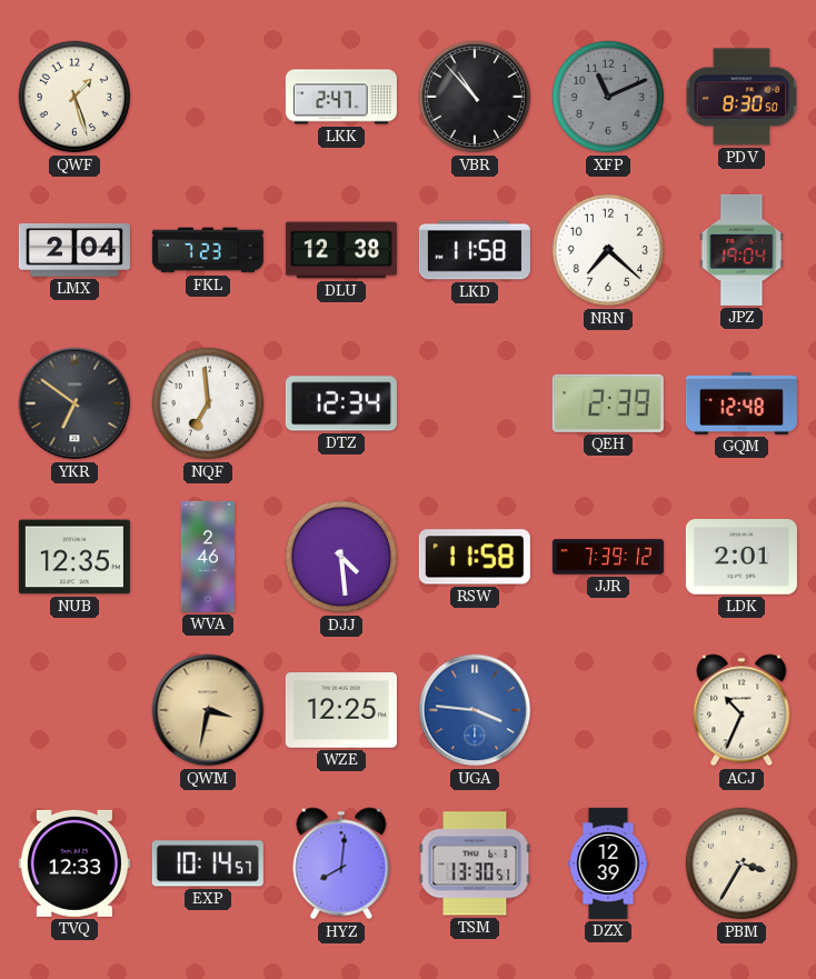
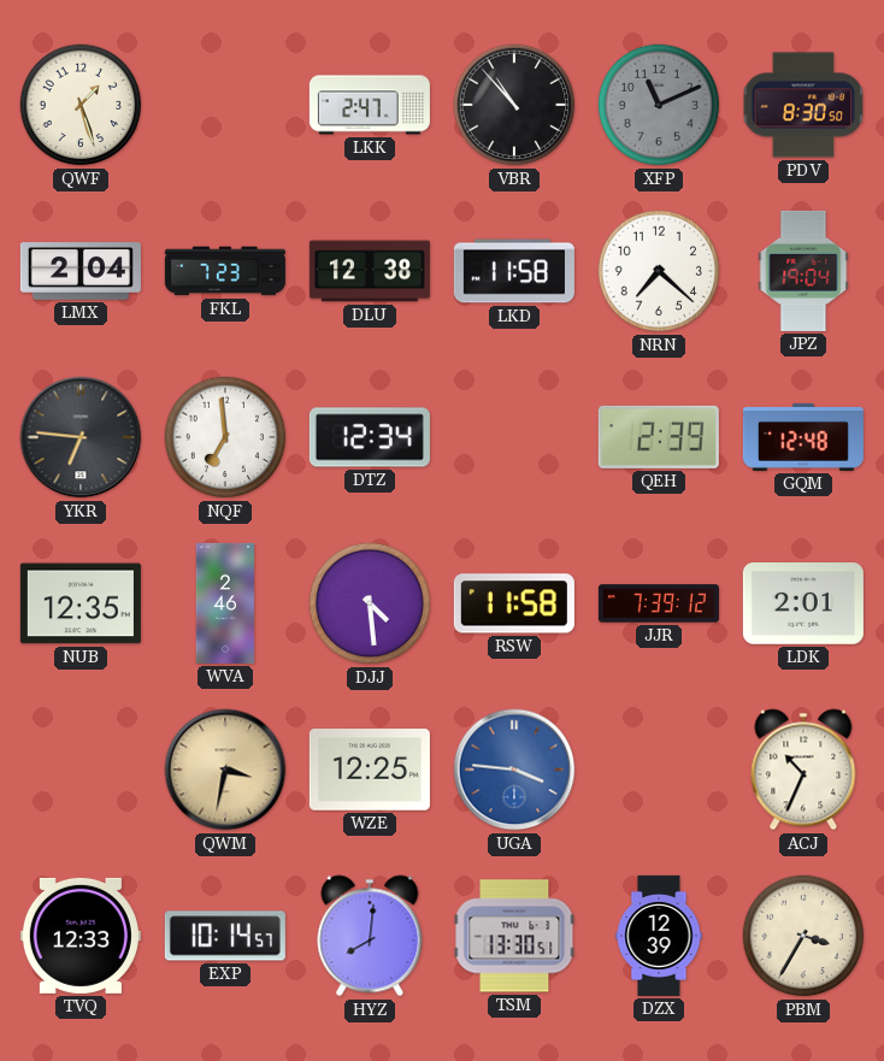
YKR: 6:51 -> 6:46 (81, 437)
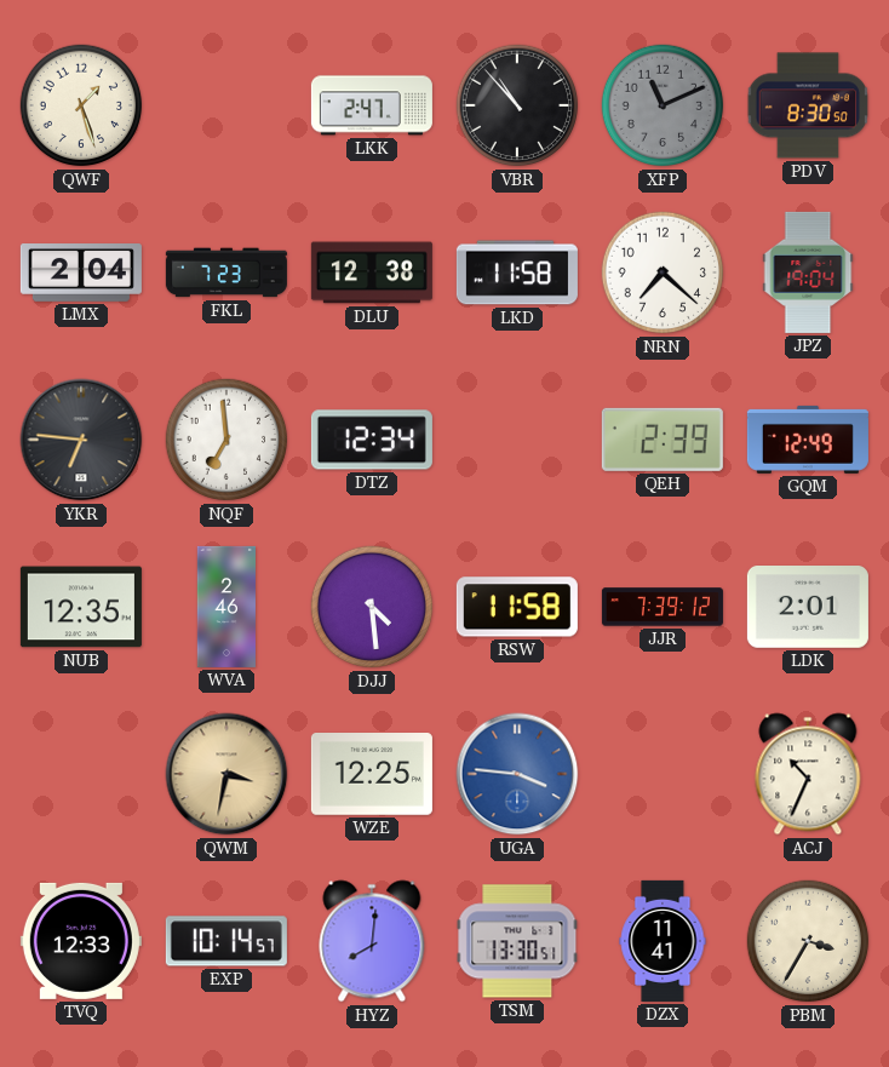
GQM: 12:48 -> 12:49 (808, 440)
DZX: 12:39 -> 11:41 (663, 941)
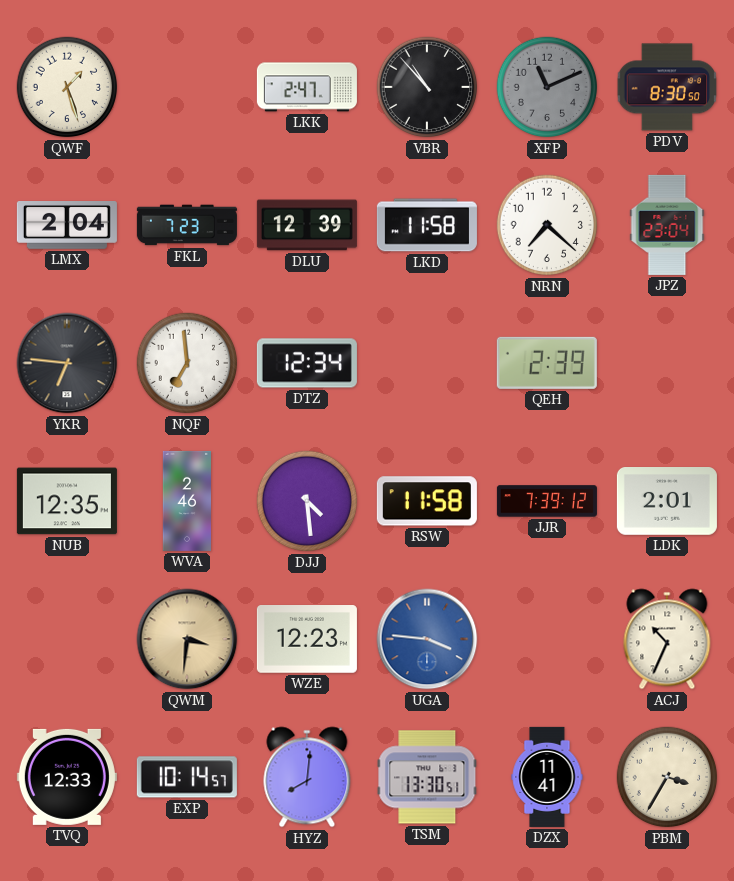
DLU: 12:38 -> 12:39 (307, 225)
JPZ: 19:04 -> 23:04 (667, 225)
GQM: 12:49 -> none (808, 440)
QWM: 3:32 -> 3:31 (187, 639)
WZE: 12:25 -> 12:23 (307, 640)
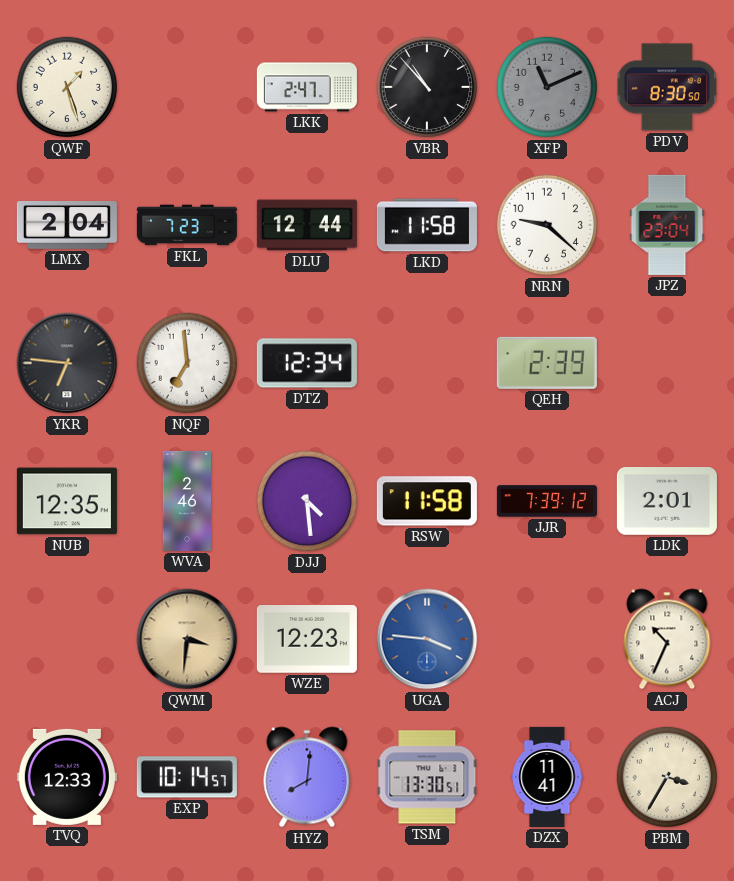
DLU: 12:39 -> 12:44 (307, 225)
NRN: 7:22 -> 9:22 (547, 225)
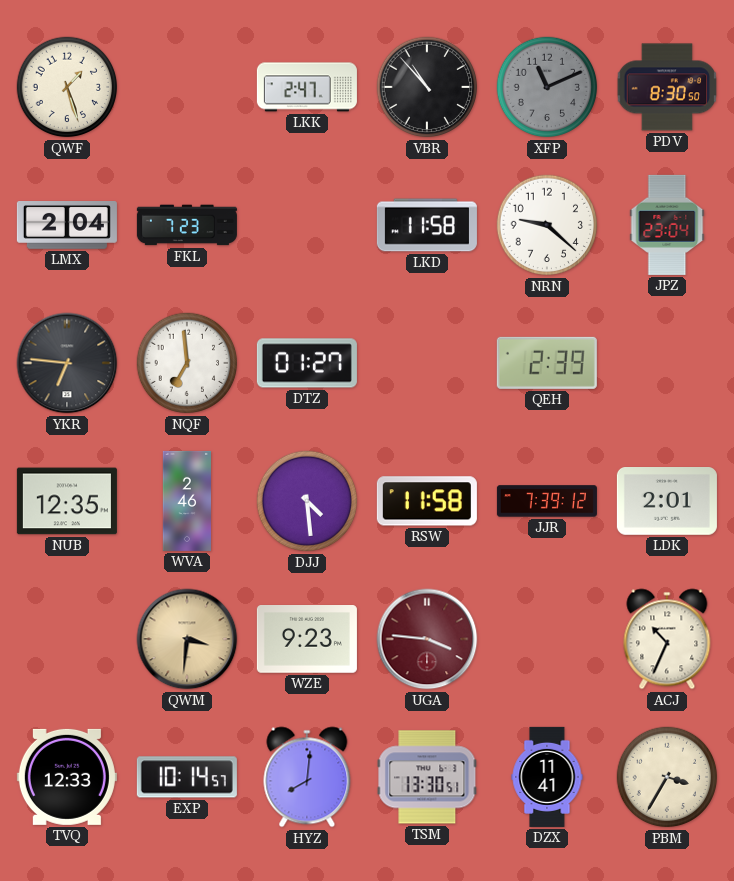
DLU: 12:44 -> none (307, 225)
DTZ: 12:34 -> 01:27 (307, 363)
WZE: 12:23 -> 9:23 (307, 640)
UGA dial: blue -> burgundy (427, 639)
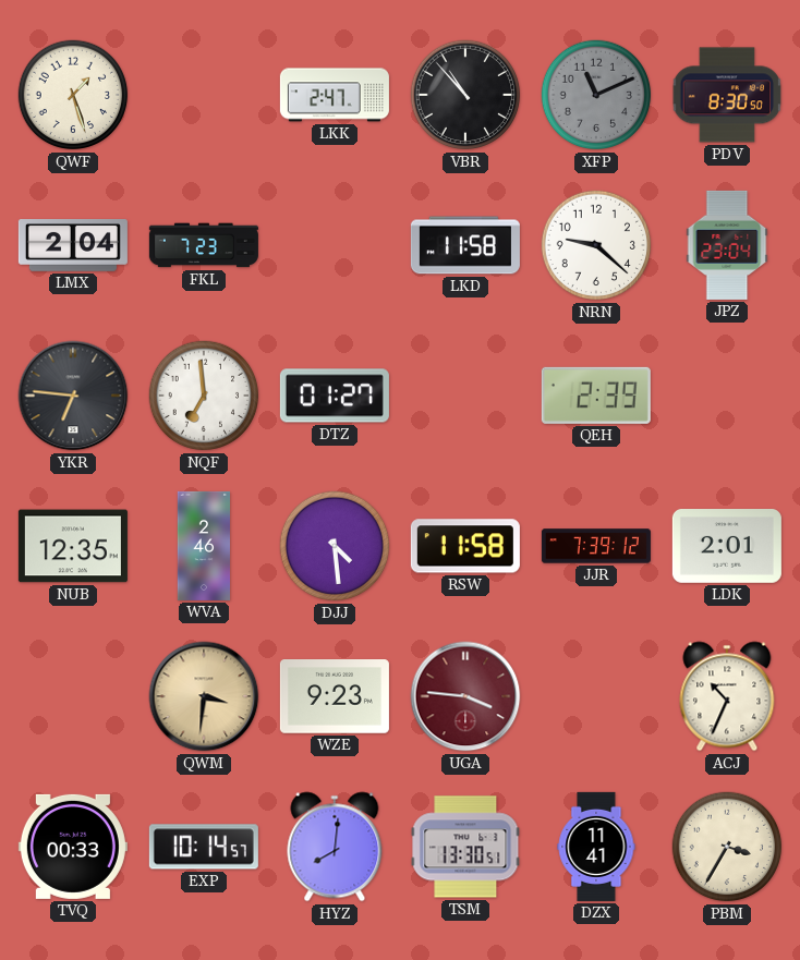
TVQ: 12:33 -> 00:33 (73, 847)
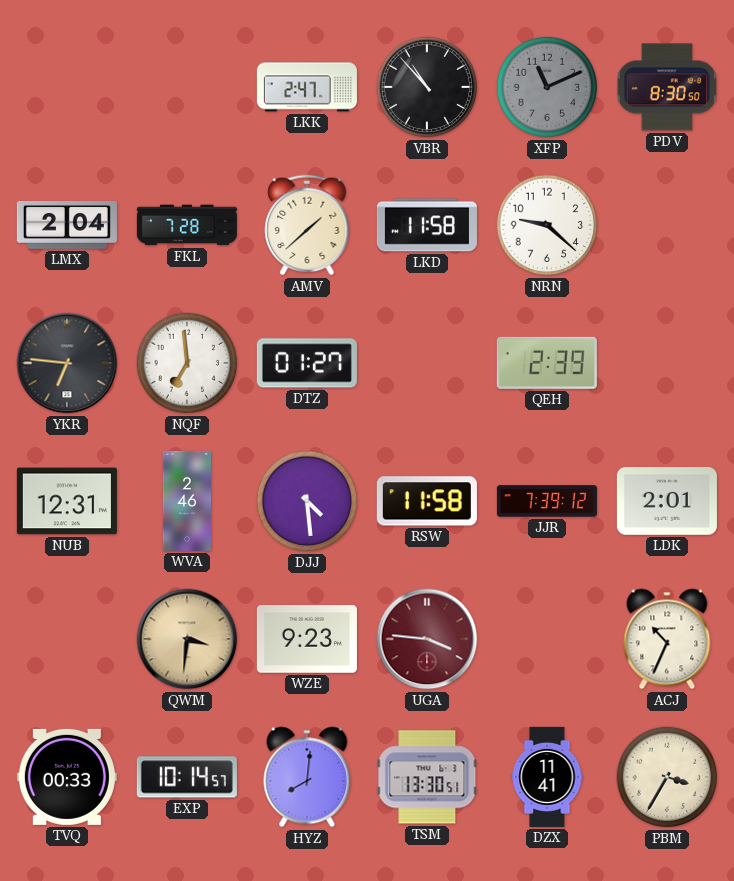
QWF: 1:27 -> none (73, 95)
FKL: 7:23 -> 7:28 (187, 225)
AMV: none -> 1:38 (307, 225)
JPZ: 23:04 -> none (727, 245)
NUB: 12:35 -> 12:31 (67, 501)
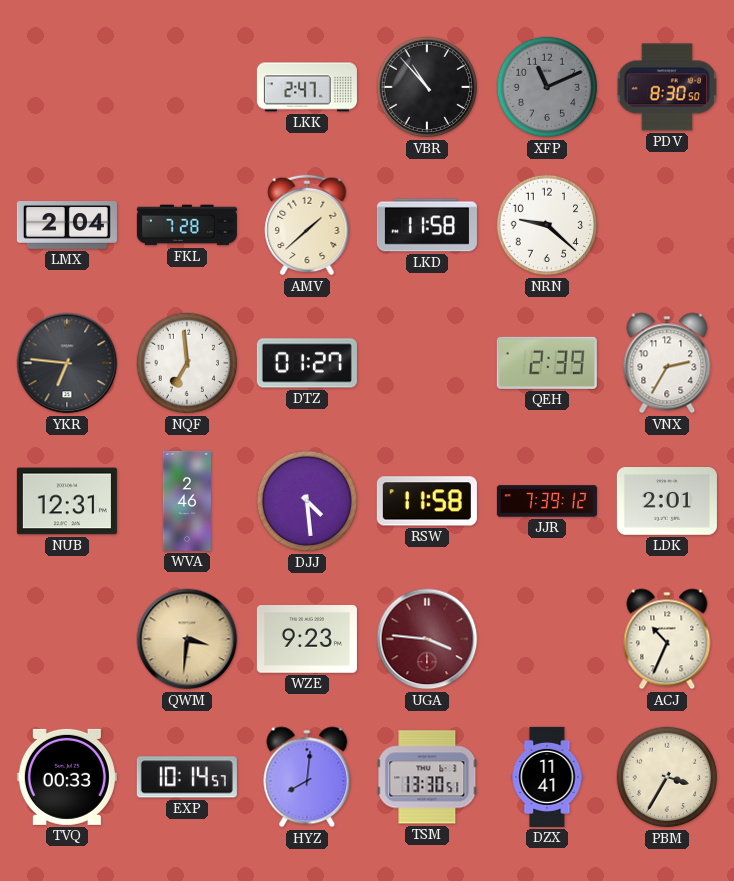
VNX: none -> 2:35 (667, 363)
